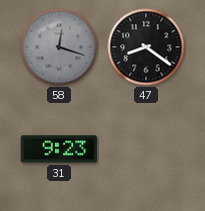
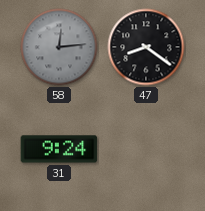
58: 12:18 -> 12:14 (59, 47)
31: 9:23 -> 9:24 (59, 149)
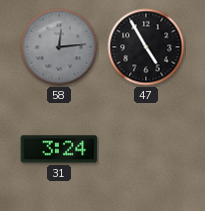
47: 8:21 -> 4:55 (146, 47)
31: 9:24 -> 3:24 (59, 149)
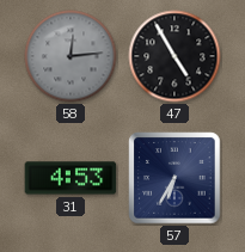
31: 3:24 -> 4:53 (71, 178)
57: none -> 6:35 (174, 178)
